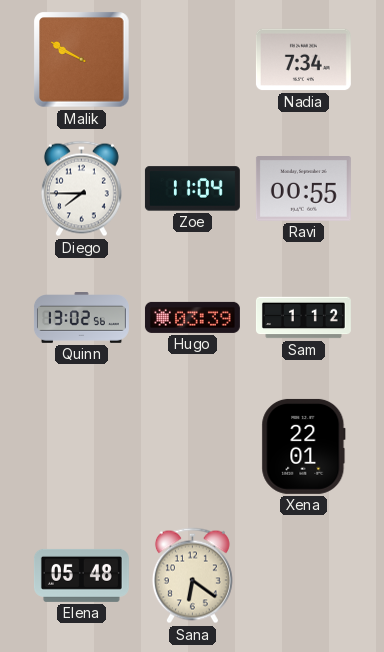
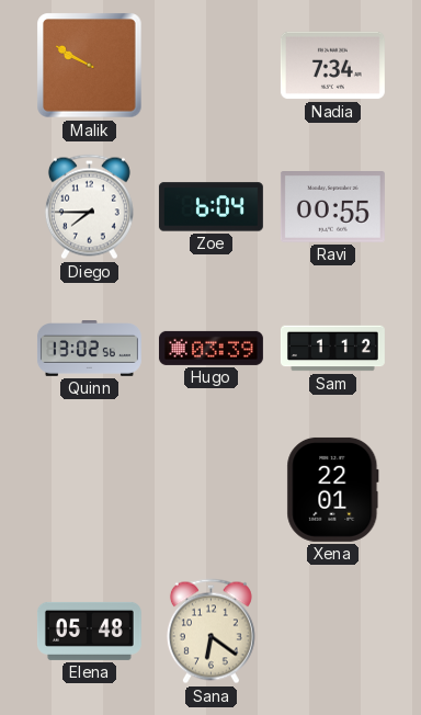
Zoe: 11:04 -> 6:04 (210, 207)
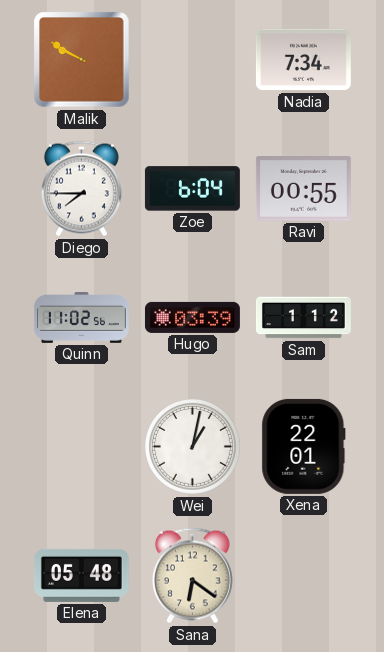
Quinn: 13:02 -> 11:02 (81, 318)
Wei: none -> 1:02 (193, 447)
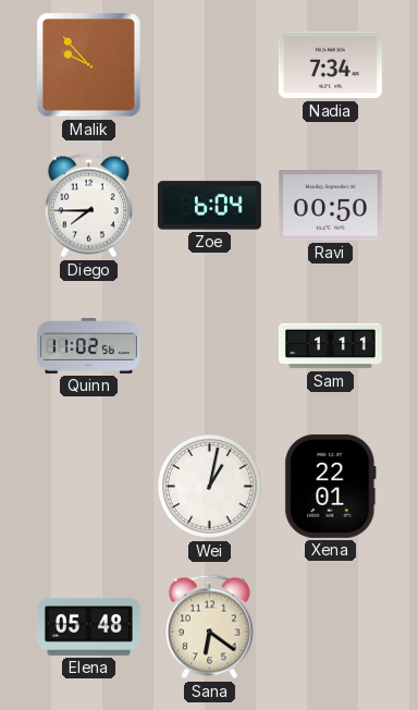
Malik: 9:50 -> 9:53 (89, 65)
Ravi: 00:55 -> 00:50 (330, 206)
Hugo: 03:39 -> none (192, 317)
Sam: 1:12 -> 1:11 (330, 346)
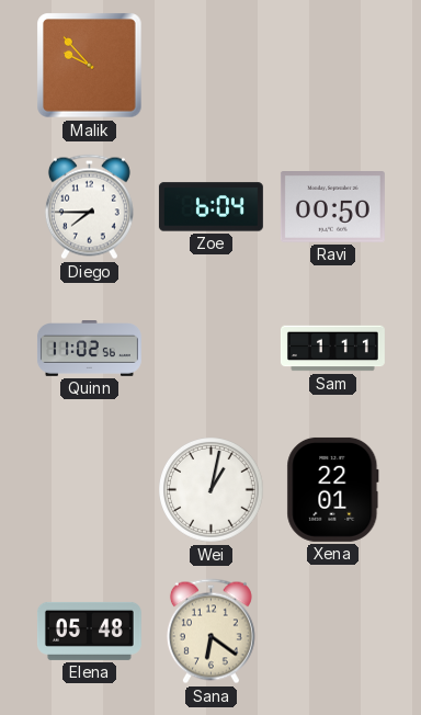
Nadia: 7:34 -> none (330, 65)
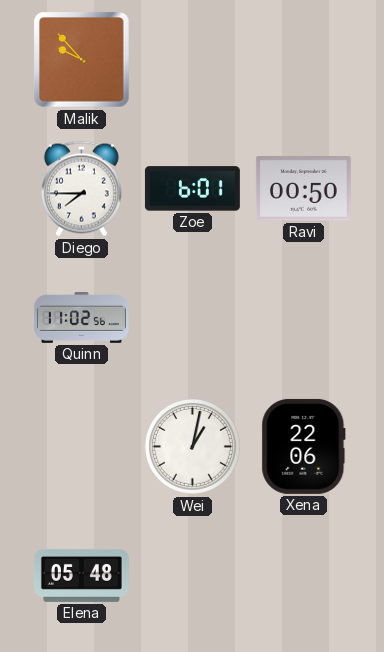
Zoe: 6:04 -> 6:01 (192, 189)
Sam: 1:11 -> none (332, 349)
Xena: 22:01 -> 22:06 (304, 446)
Sana: 6:21 -> none (210, 632)
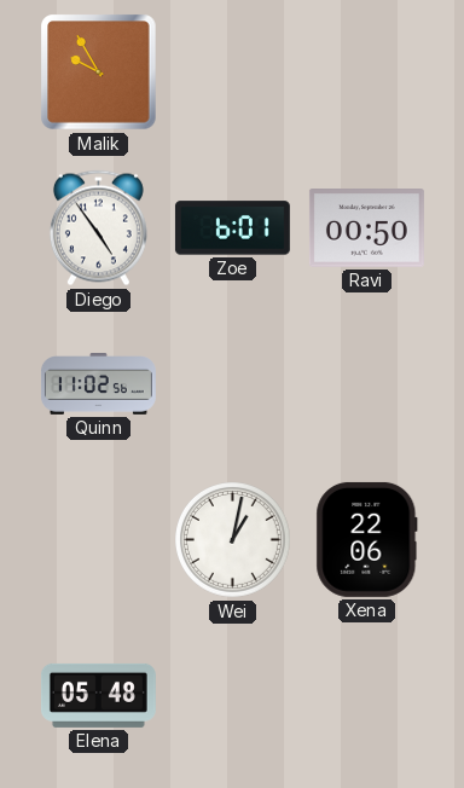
Malik: 9:53 -> 9:55 (99, 73)
Diego: 7:45 -> 4:54 (98, 228)
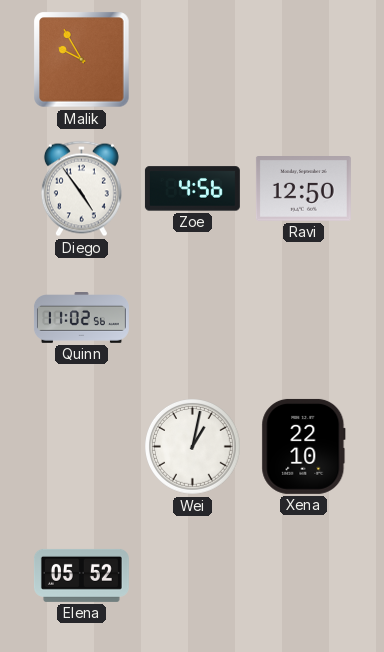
Zoe: 6:01 -> 4:56 (192, 189)
Ravi: 00:50 -> 12:50 (303, 189)
Xena: 22:06 -> 22:10 (304, 446)
Elena: 05:48 -> 05:52 (81, 575)
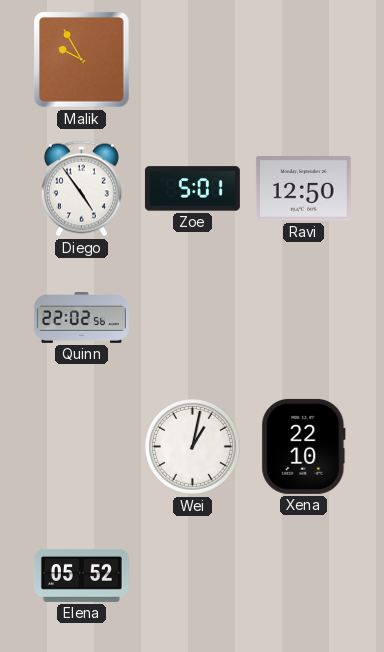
Zoe: 4:56 -> 5:01 (192, 189)
Quinn: 11:02 -> 22:02 (81, 318)
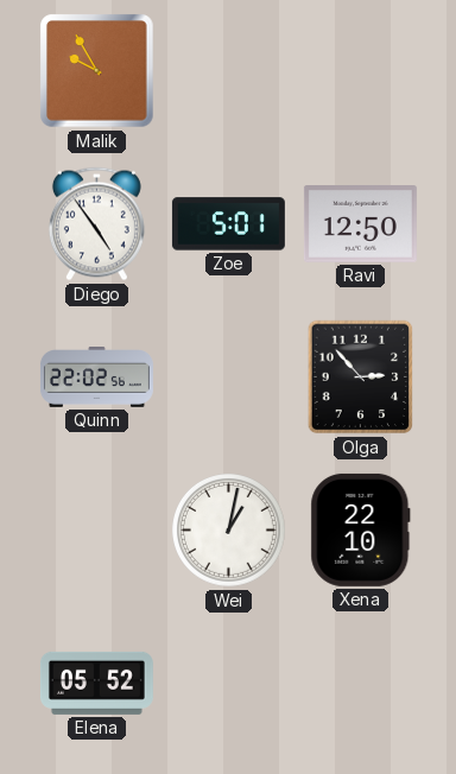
Olga: none -> 2:53 (361, 378)
